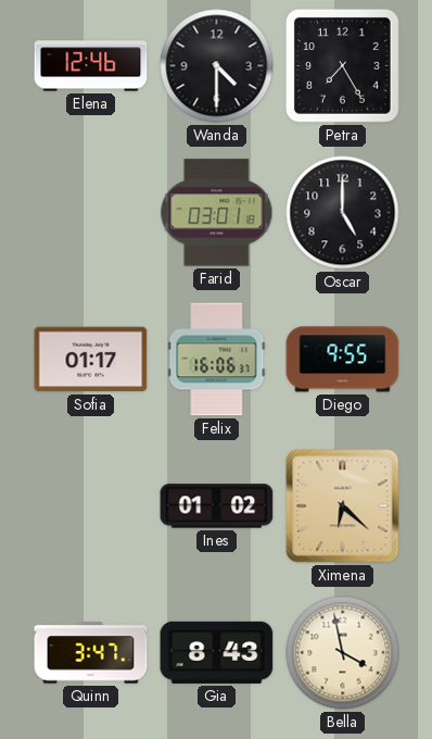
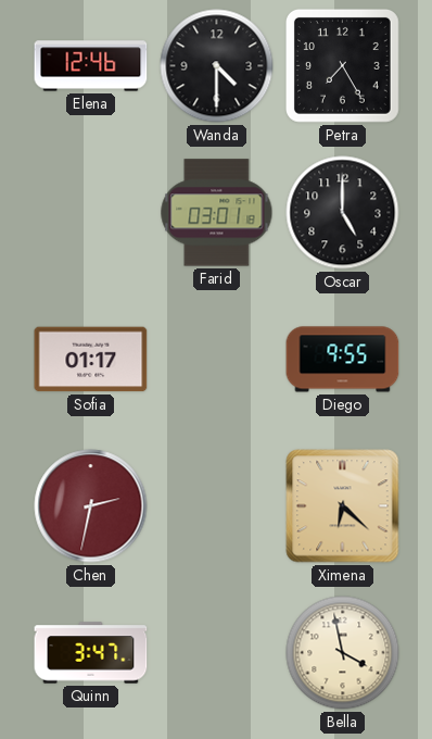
Felix: 16:06 -> none (217, 360)
Chen: none -> 2:32 (91, 506)
Ines: 01:02 -> none (217, 506)
Gia: 8:43 -> none (217, 652)
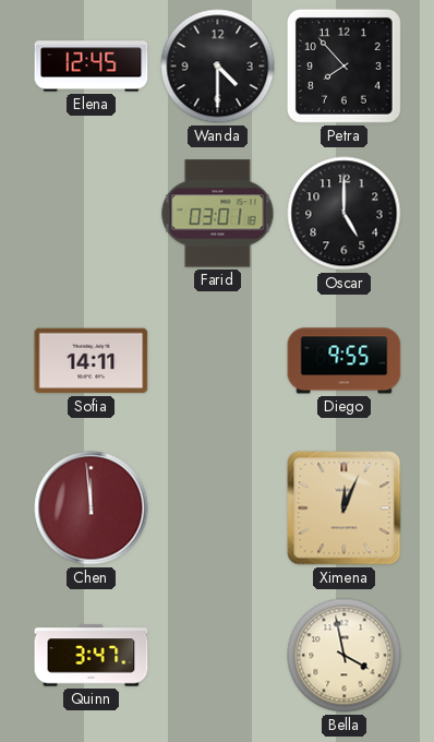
Elena: 12:46 -> 12:45 (92, 67)
Petra: 7:25 -> 7:53 (343, 65)
Sofia: 01:17 -> 14:11 (92, 361)
Chen: 2:32 -> 11:59 (92, 508)
Ximena: 6:22 -> 12:04 (345, 508)
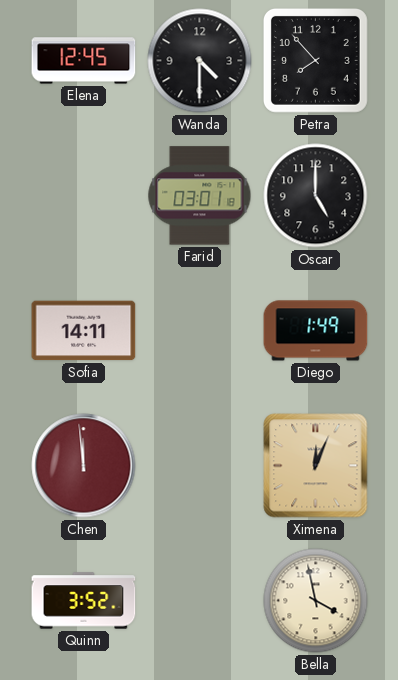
Diego: 9:55 -> 1:49 (316, 331)
Quinn: 3:47 -> 3:52 (84, 601)
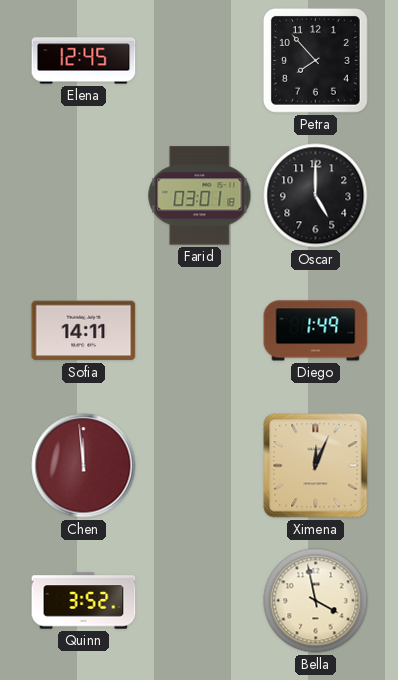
Wanda: 4:30 -> none (200, 61)
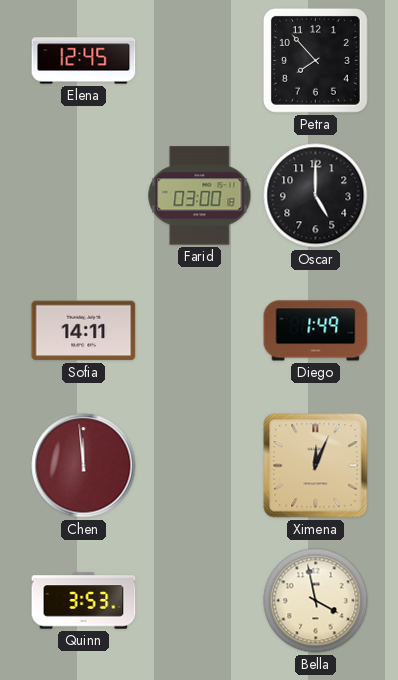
Farid: 03:01 -> 03:00 (200, 196)
Quinn: 3:52 -> 3:53 (84, 601)
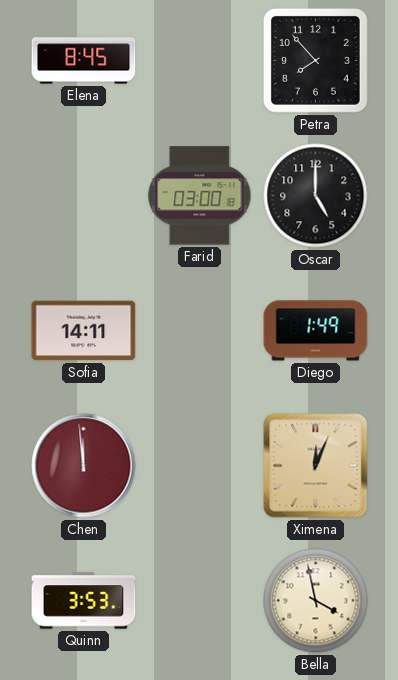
Elena: 12:45 -> 8:45 (84, 61)
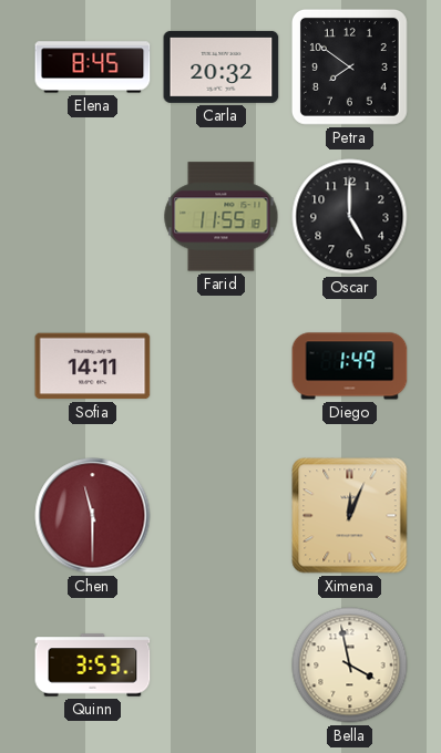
Carla: none -> 20:32 (222, 66)
Petra: 7:53 -> 7:51 (349, 66)
Farid: 03:00 -> 11:55 (222, 217)
Chen: 11:59 -> 11:30 (93, 516)
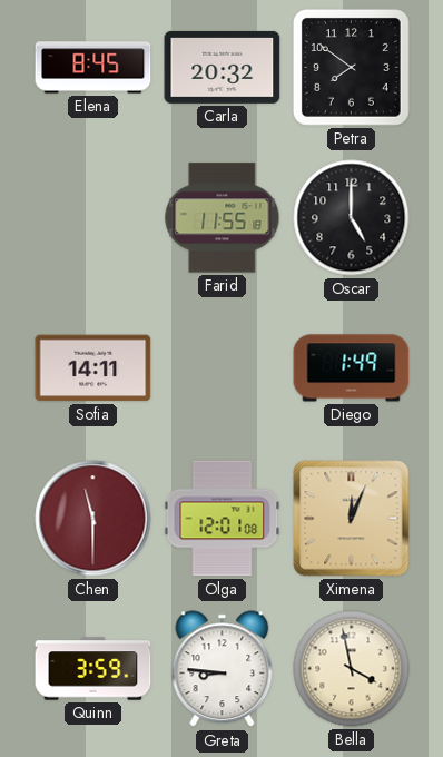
Olga: none -> 12:01 (223, 519)
Quinn: 3:53 -> 3:59 (93, 669)
Greta: none -> 8:46 (223, 669)
